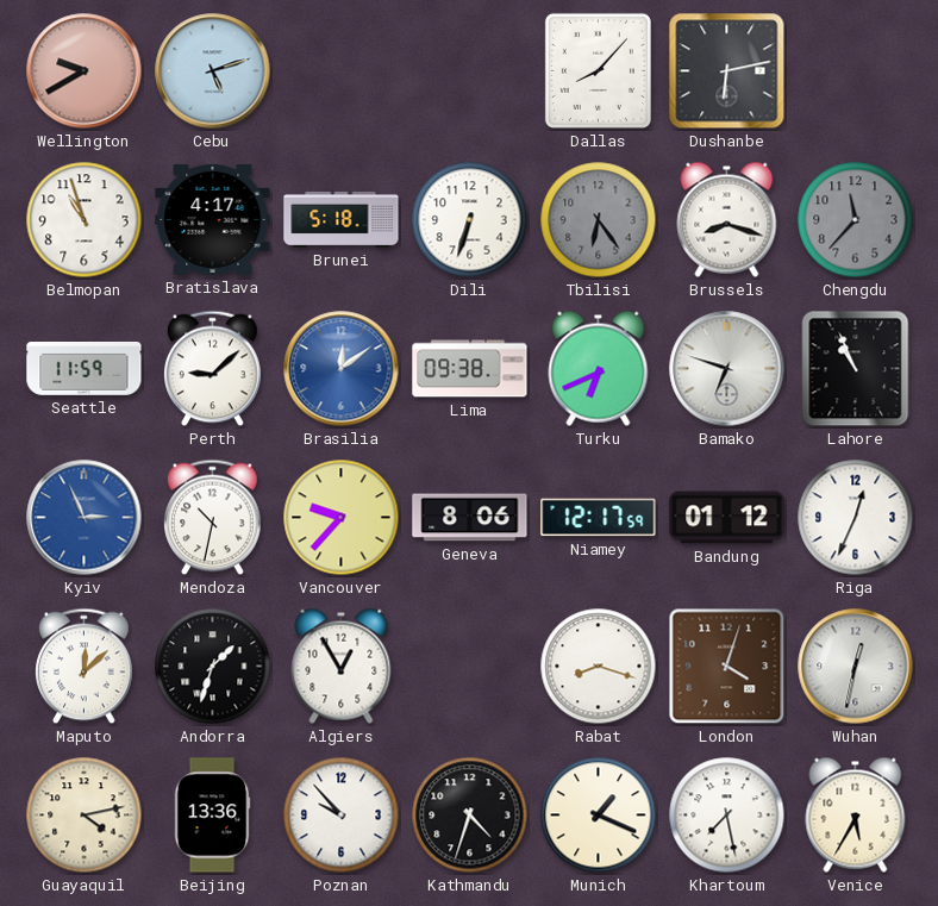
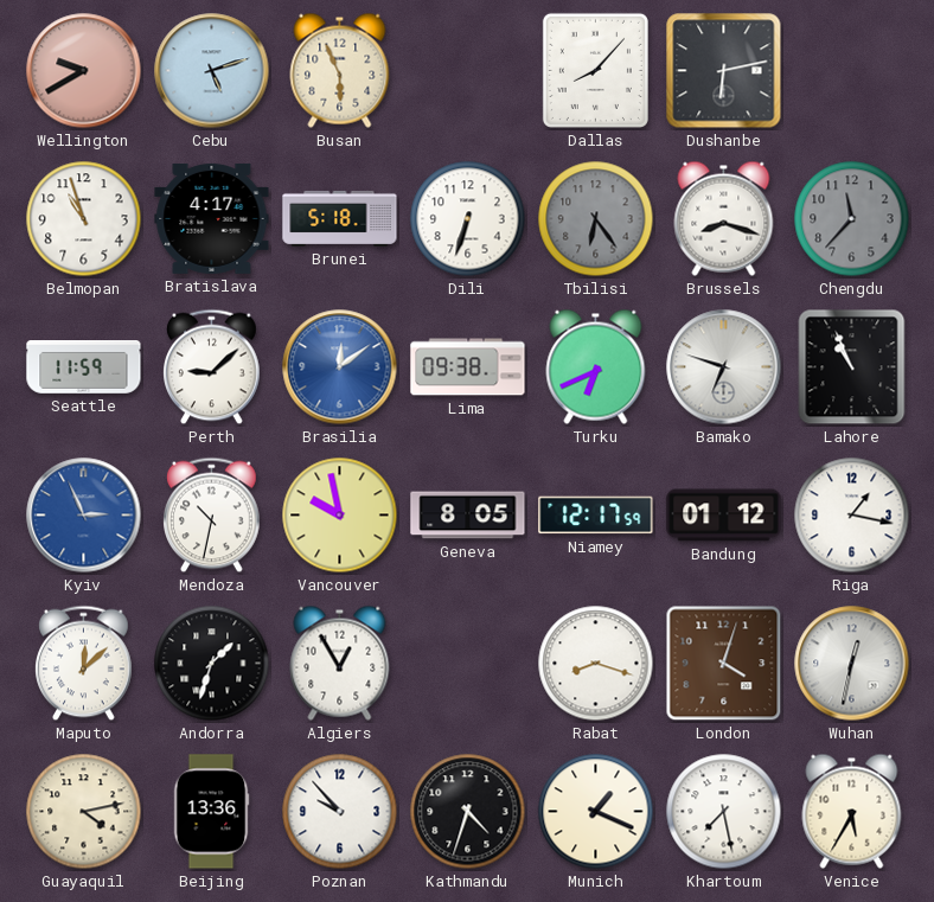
Busan: none -> 5:56 (340, 70)
Vancouver: 9:37 -> 9:58 (340, 516)
Geneva: 8:06 -> 8:05 (468, 516)
Riga: 12:34 -> 1:17 (852, 516)
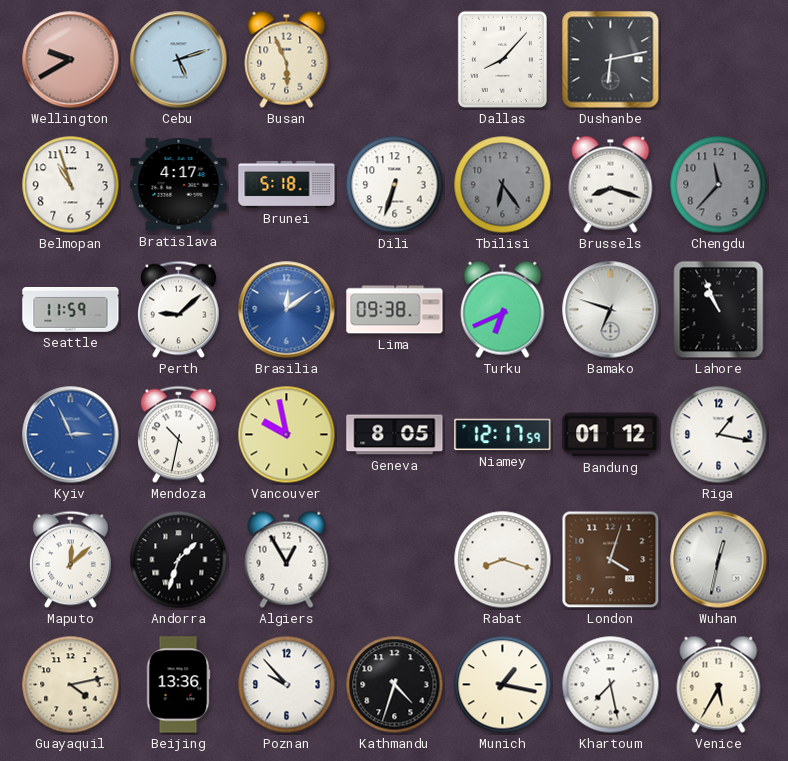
Munich: 1:19 -> 1:17 (503, 685)
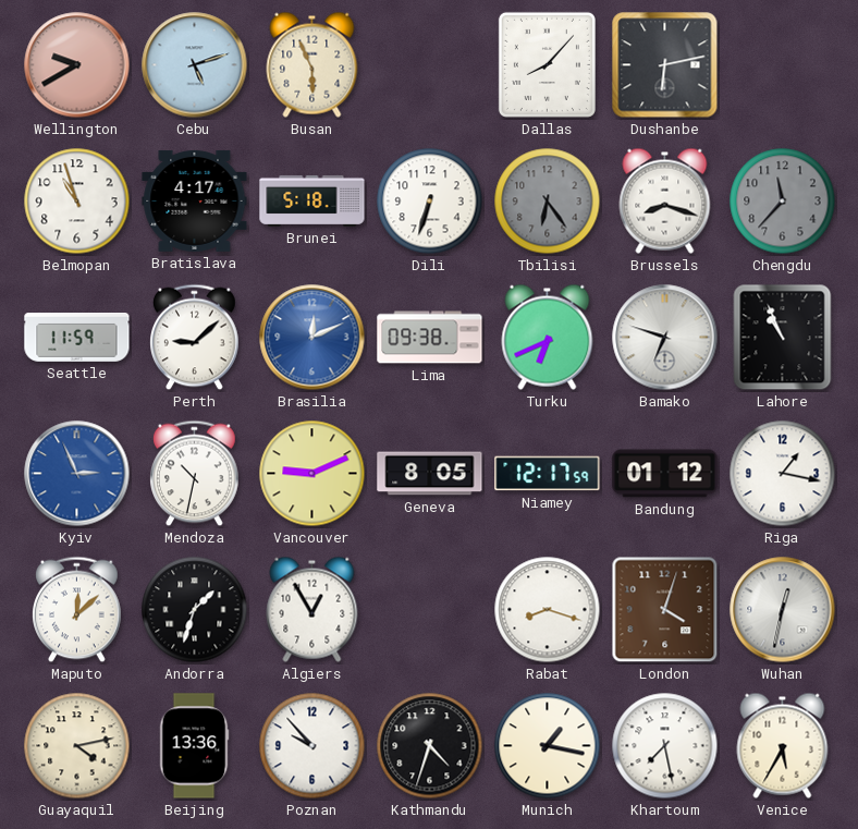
Brasilia: 12:09 -> 12:11 (312, 338)
Vancouver: 9:58 -> 9:11 (312, 474)
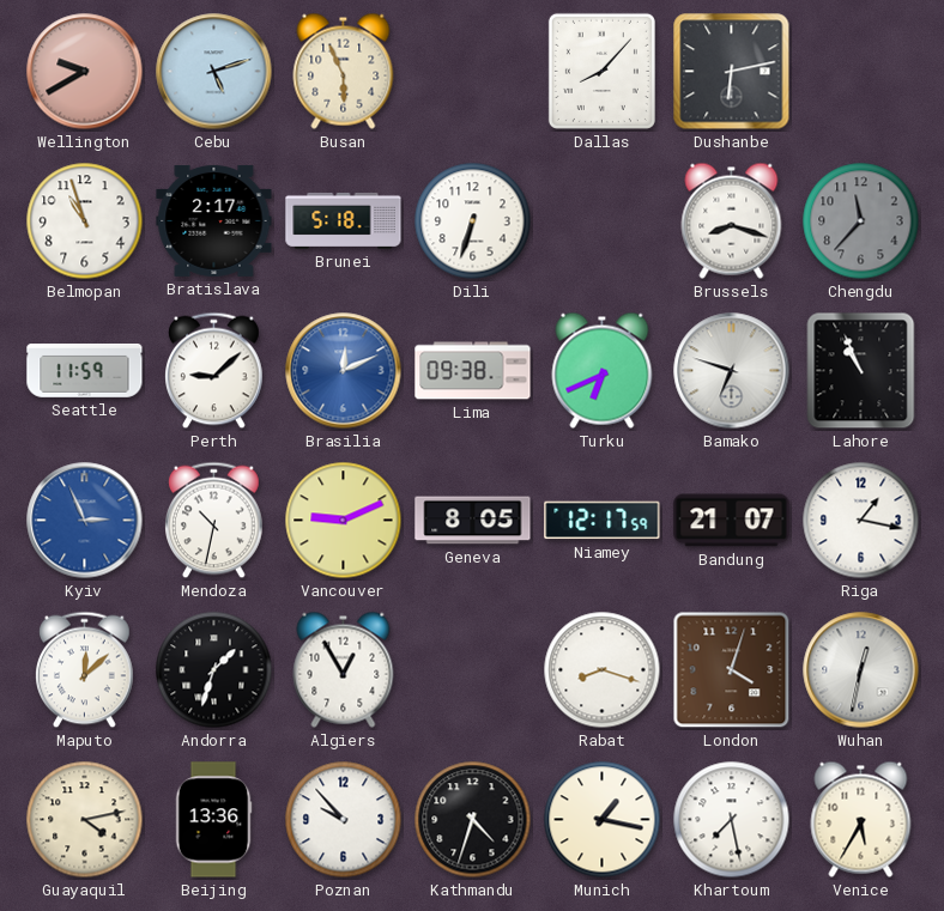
Bratislava: 4:17 -> 2:17 (214, 220)
Tbilisi: 6:24 -> none (548, 202)
Bandung: 01:12 -> 21:07 (732, 521)
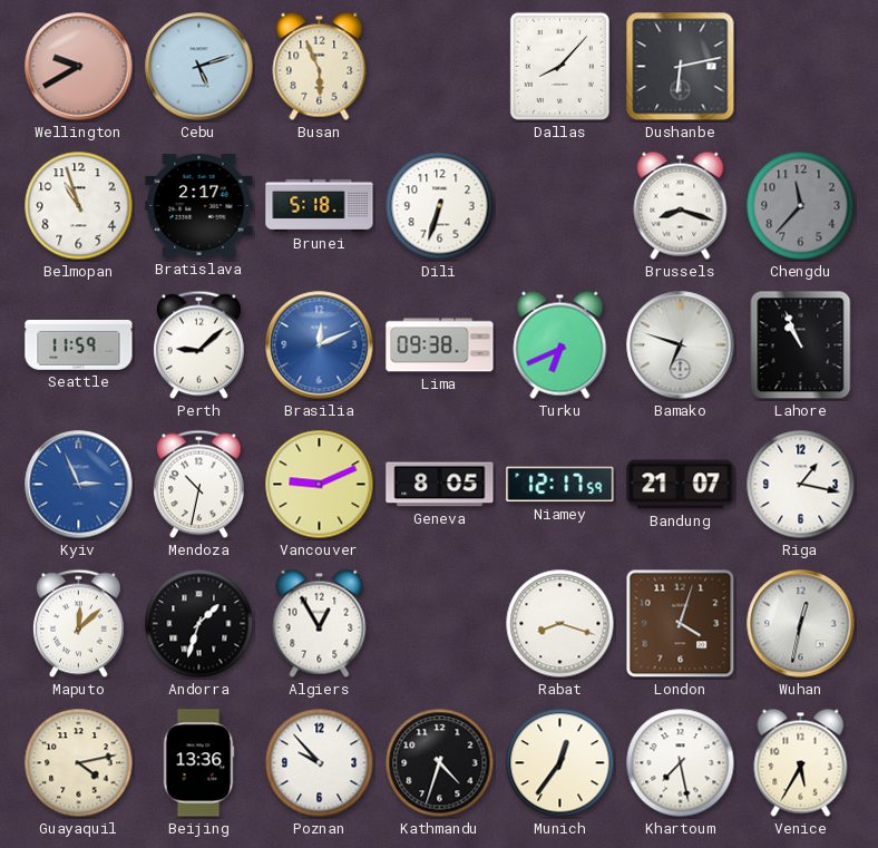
Munich: 1:17 -> 12:36 (560, 763)
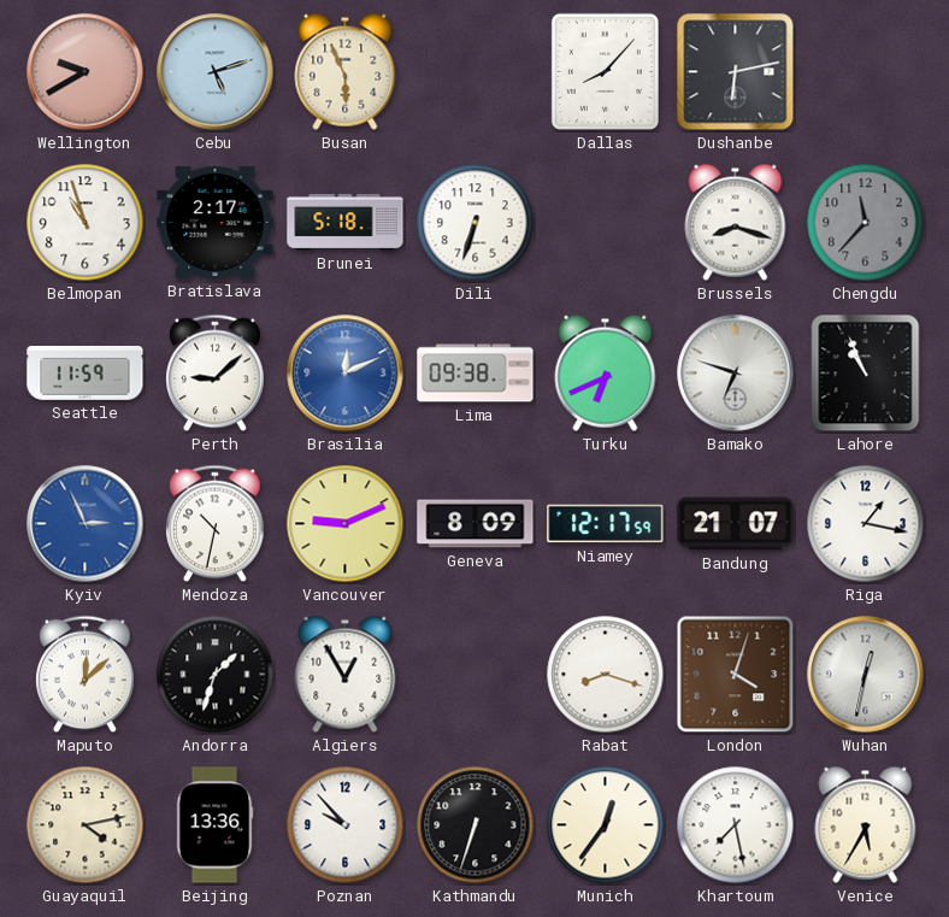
Geneva: 8:05 -> 8:09 (476, 524)
Kathmandu: 4:33 -> 6:33 (476, 825)
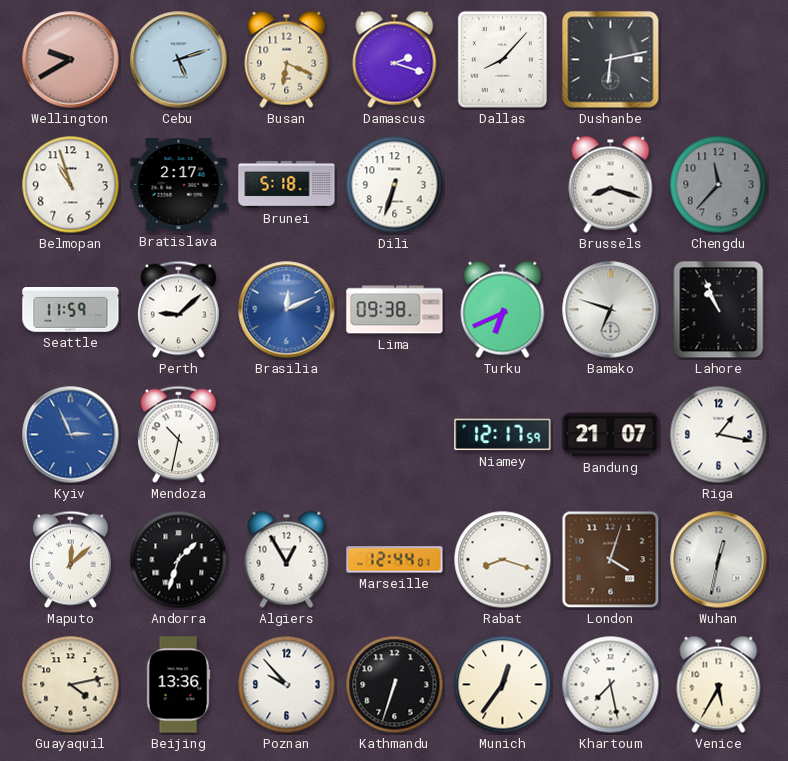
Busan: 5:56 -> 6:19 (287, 59)
Damascus: none -> 2:18 (395, 59)
Vancouver: 9:11 -> none (346, 524)
Geneva: 8:09 -> none (476, 524)
Marseille: none -> 12:44 (395, 560)
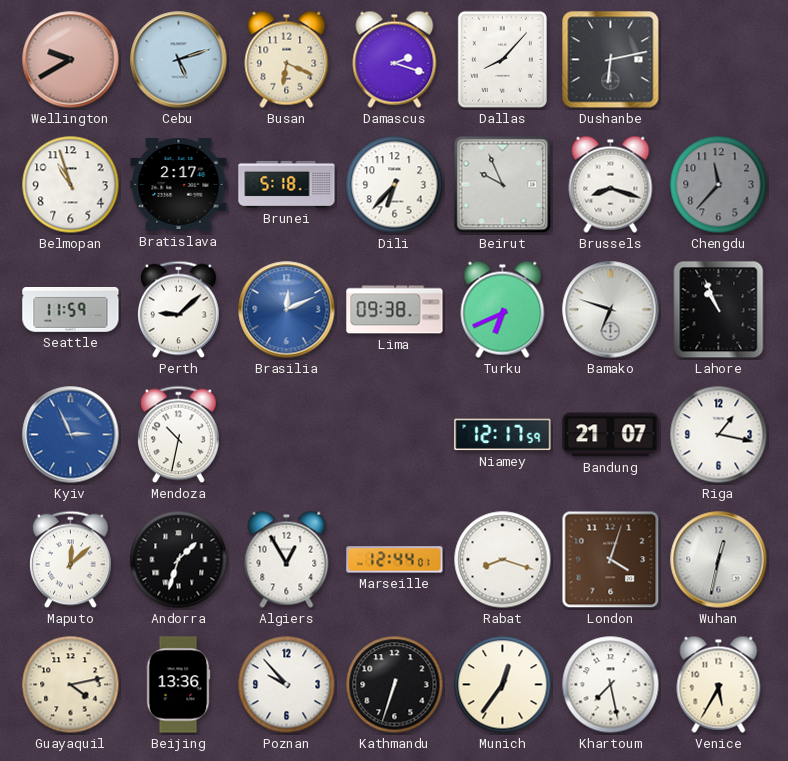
Dili: 6:33 -> 6:37 (395, 185)
Beirut: none -> 9:56 (503, 185)
